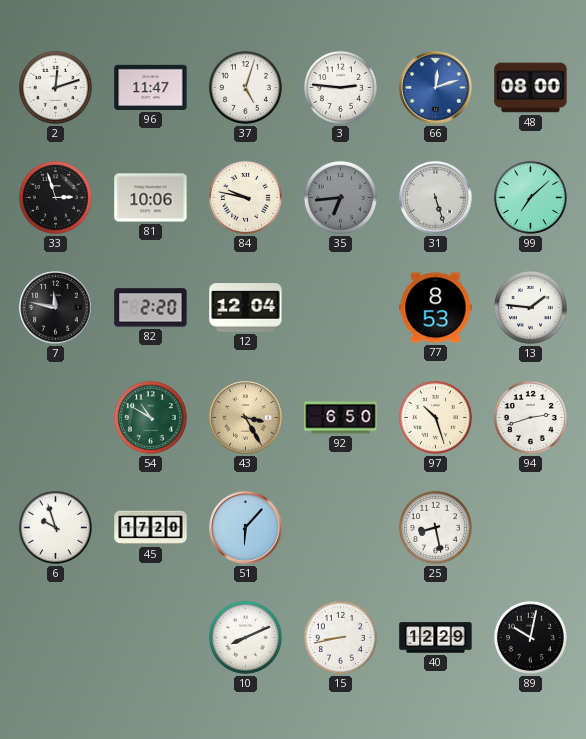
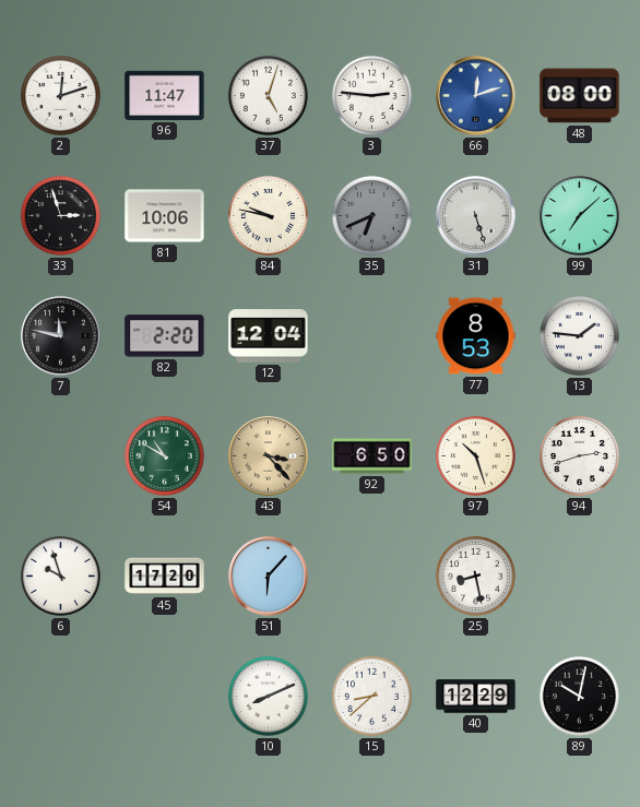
35: 6:44 -> 6:41 (371, 215)
43: 3:25 -> 3:23 (269, 456)
15: 8:43 -> 8:38 (371, 696)
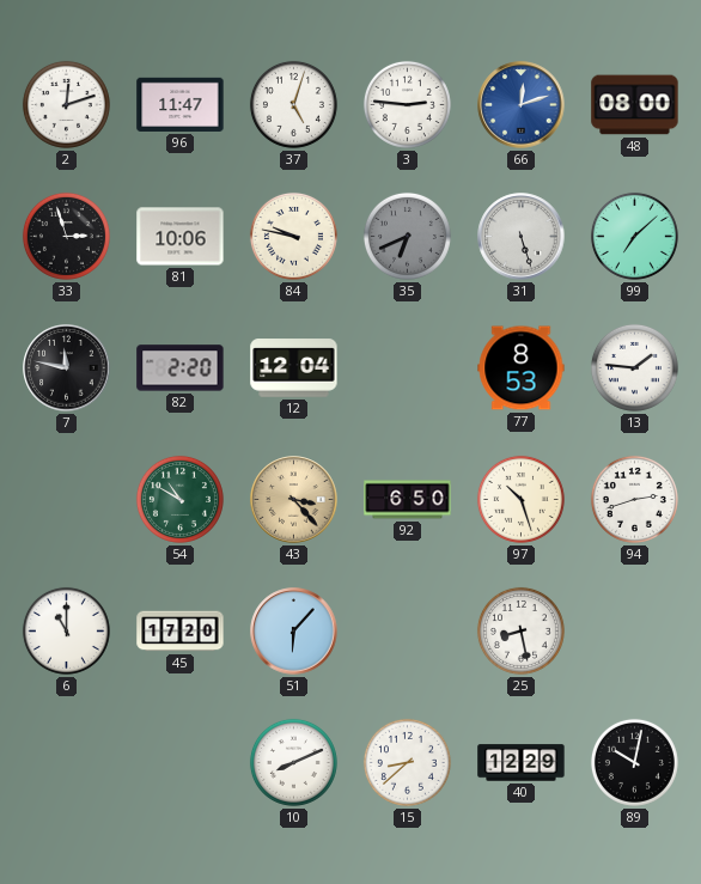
6: 9:57 -> 11:00 (66, 630)
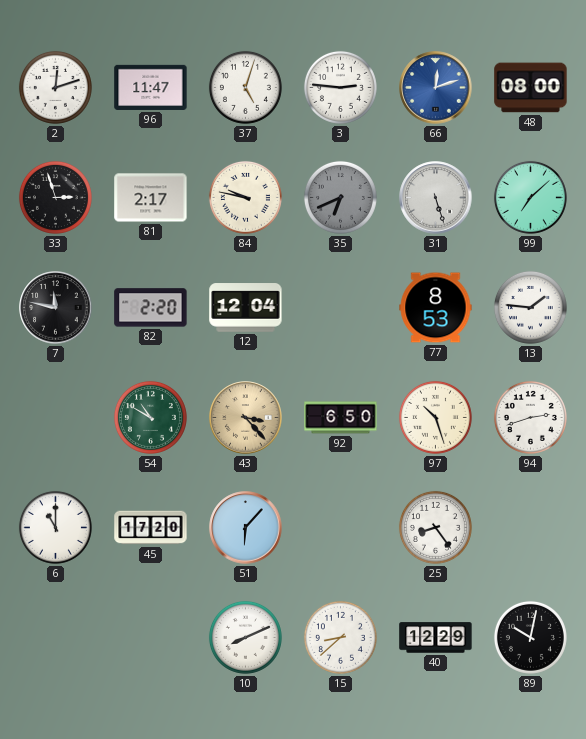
81: 10:06 -> 2:17 (151, 198)
25: 8:28 -> 8:24 (435, 527)
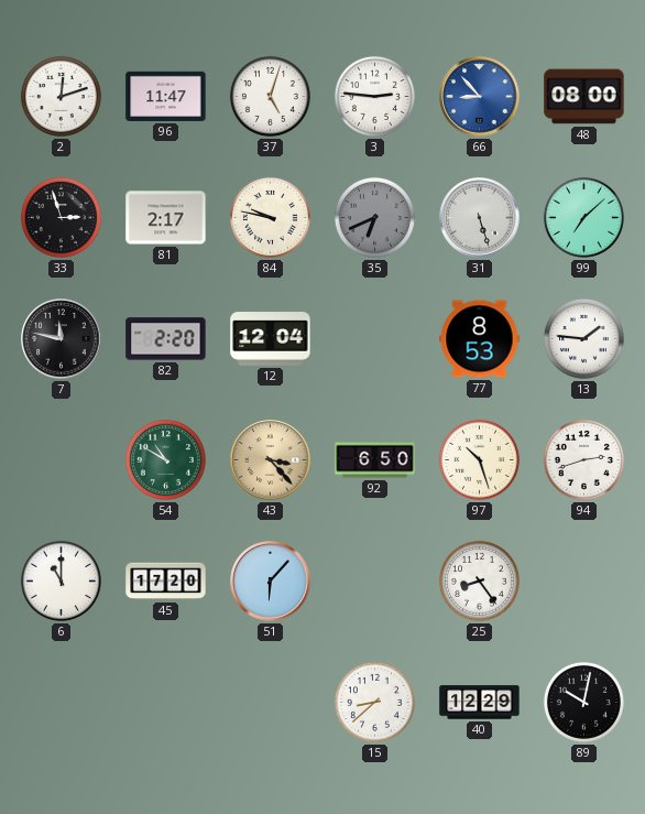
66: 12:12 -> 8:53 (480, 97)
10: 8:11 -> none (245, 637)
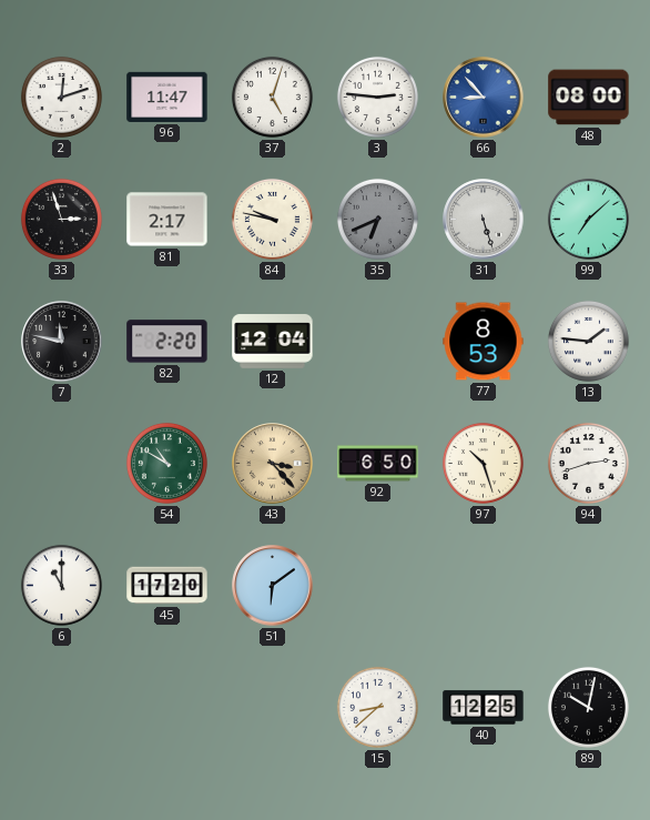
51: 6:07 -> 6:09 (273, 586)
25: 8:24 -> none (479, 580)
40: 12:29 -> 12:25 (484, 708)
